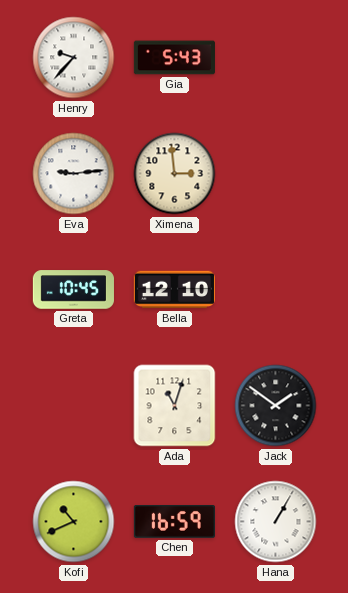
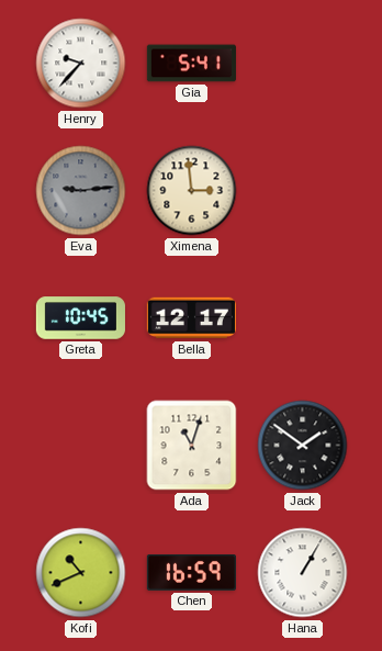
Gia: 5:43 -> 5:41 (191, 64)
Eva dial: white -> grey (81, 191)
Bella: 12:10 -> 12:17 (191, 318)
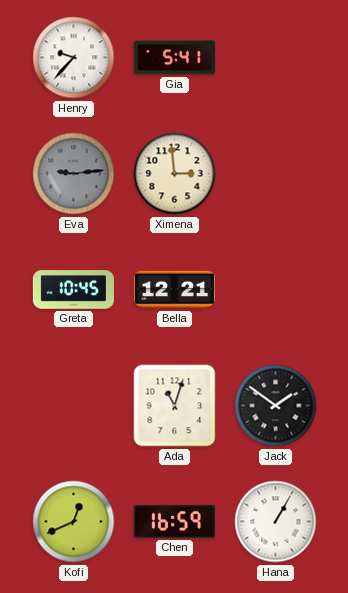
Bella: 12:17 -> 12:21 (174, 290)
Kofi: 10:41 -> 12:41 (74, 522)
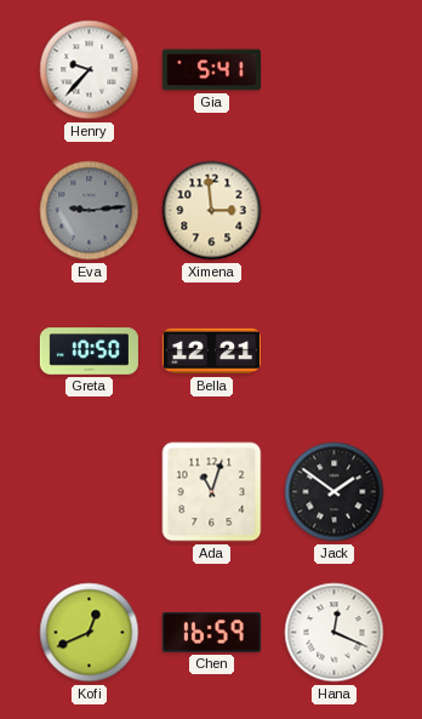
Greta: 10:45 -> 10:50 (89, 352)
Hana: 1:05 -> 12:19 (335, 633)
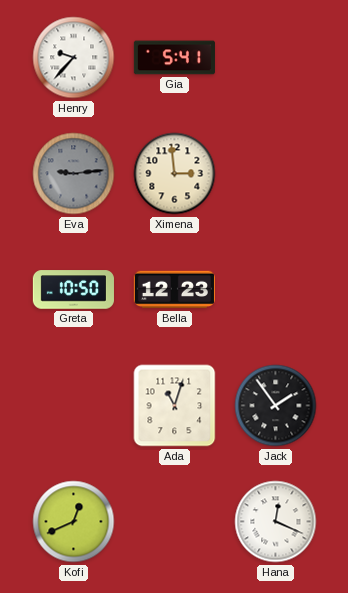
Bella: 12:21 -> 12:23 (174, 290)
Jack: 1:51 -> 1:54 (276, 406)
Chen: 16:59 -> none (211, 633)
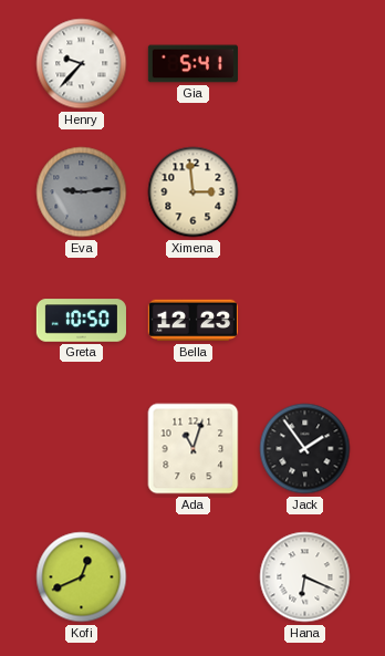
Hana: 12:19 -> 6:19 (305, 577)
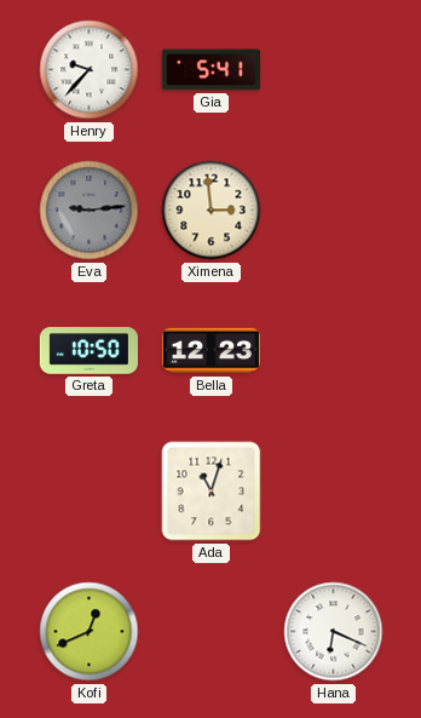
Jack: 1:54 -> none (305, 449)
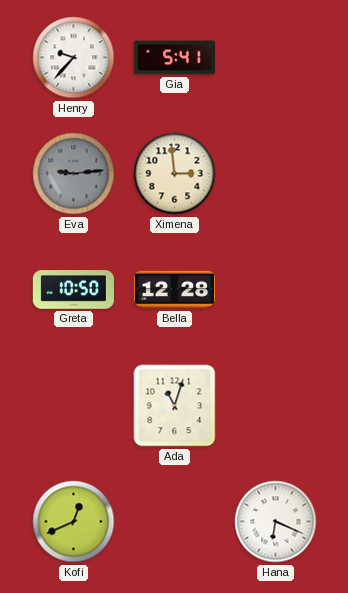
Bella: 12:23 -> 12:28 (174, 290)
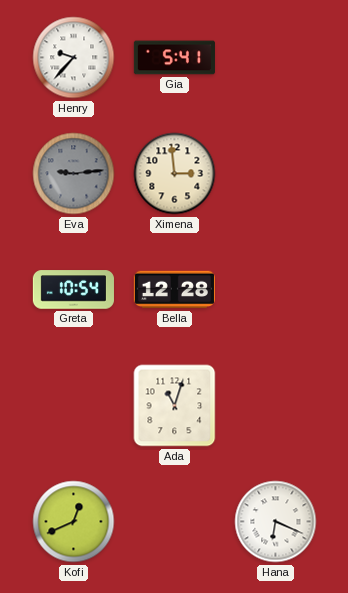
Greta: 10:50 -> 10:54 (73, 290)
